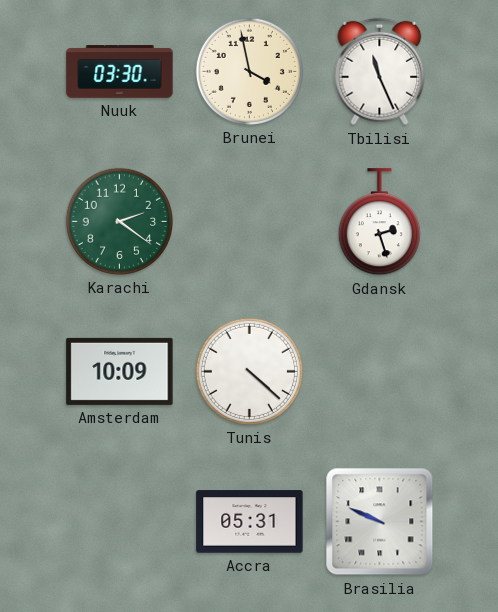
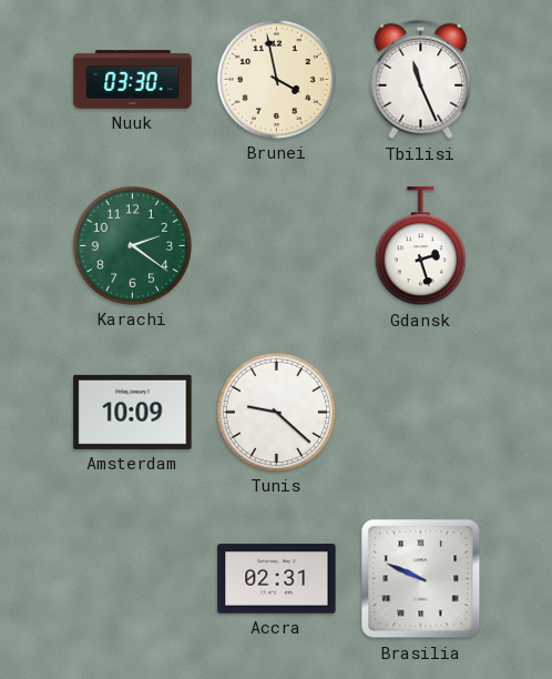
Tunis: 4:22 -> 9:22 (276, 412)
Accra: 05:31 -> 02:31 (277, 579)
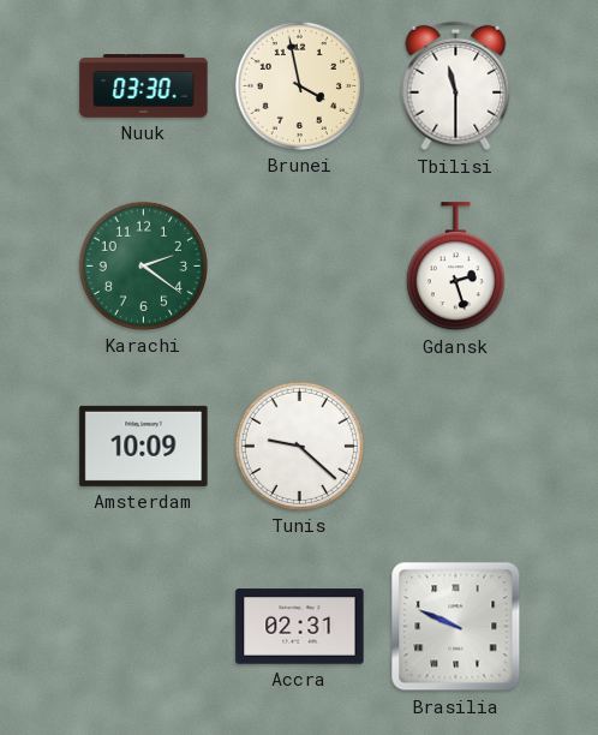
Tbilisi: 11:26 -> 11:30 (456, 86)
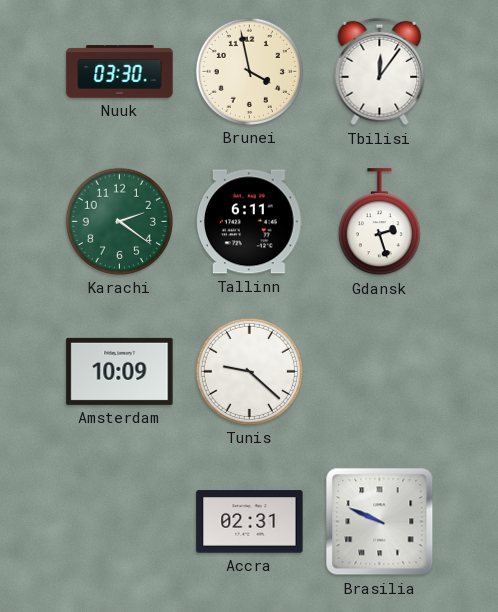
Tbilisi: 11:30 -> 12:06 (380, 72)
Tallinn: none -> 6:11 (249, 222)
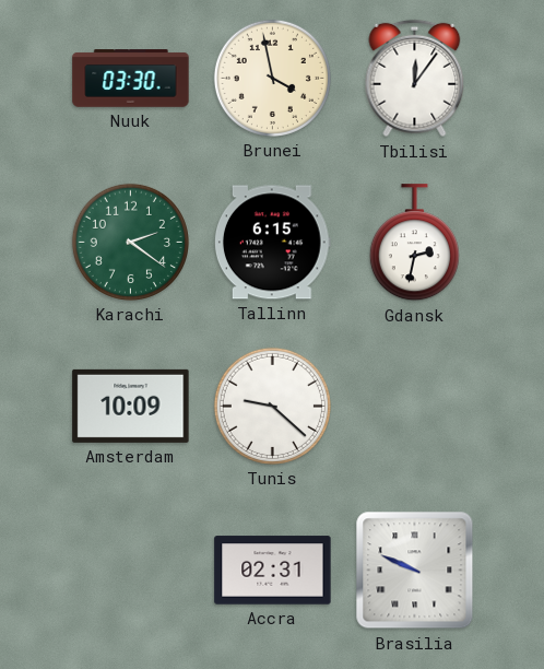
Tallinn: 6:11 -> 6:15 (272, 243)
Gdansk: 2:27 -> 2:32 (414, 243)
